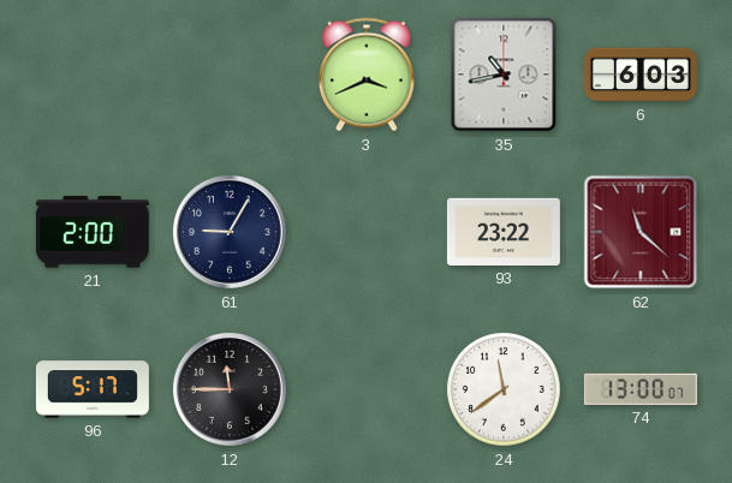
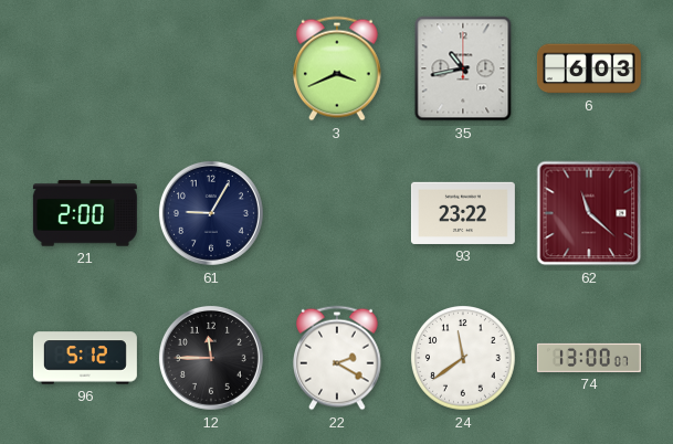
96: 5:17 -> 5:12 (85, 358)
22: none -> 2:20 (338, 358)
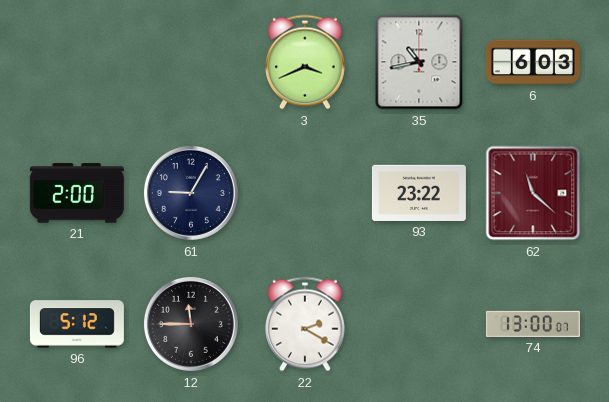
24: 11:39 -> none (464, 359)
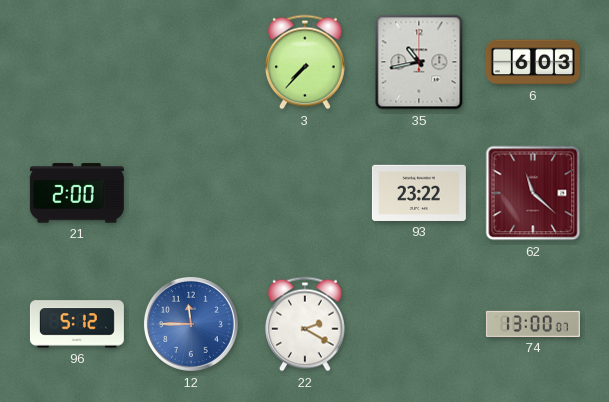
3: 3:41 -> 7:37 (306, 62)
61: 9:05 -> none (191, 193)
12 dial: black -> blue (191, 324)
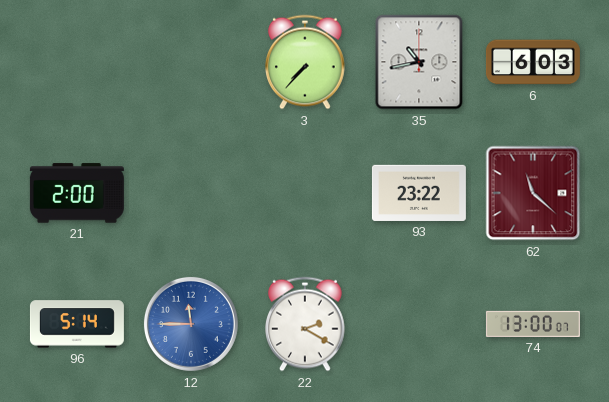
96: 5:12 -> 5:14 (77, 324)
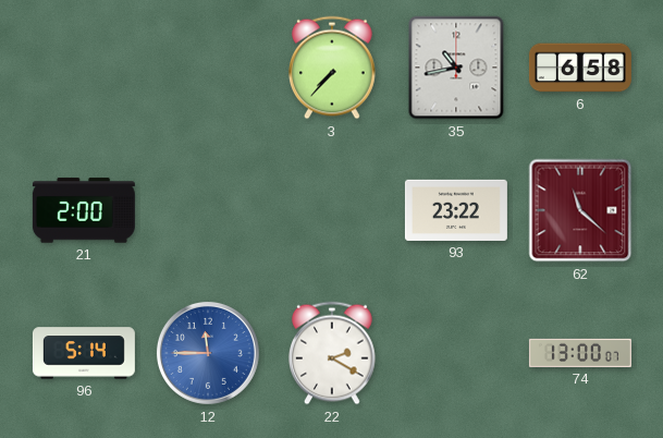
6: 6:03 -> 6:58 (580, 68)
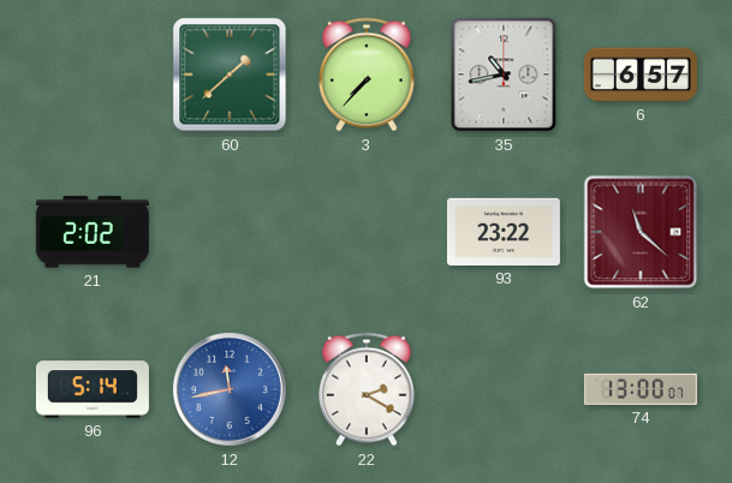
60: none -> 1:38 (230, 74)
6: 6:58 -> 6:57 (641, 74)
21: 2:00 -> 2:02 (93, 232)
12: 11:45 -> 11:43 (230, 389)
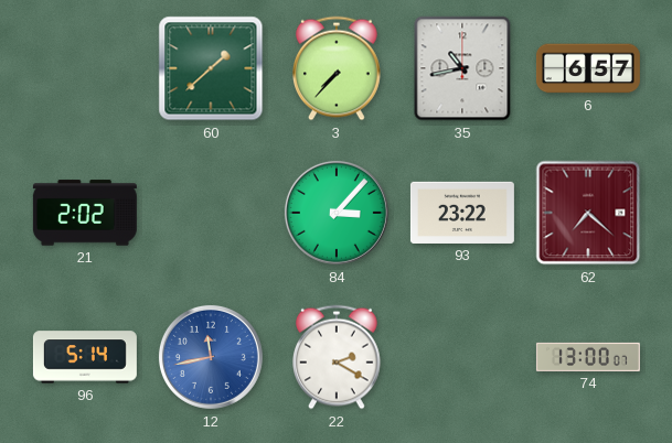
84: none -> 3:07 (337, 213)
62: 11:22 -> 7:22 (588, 213)
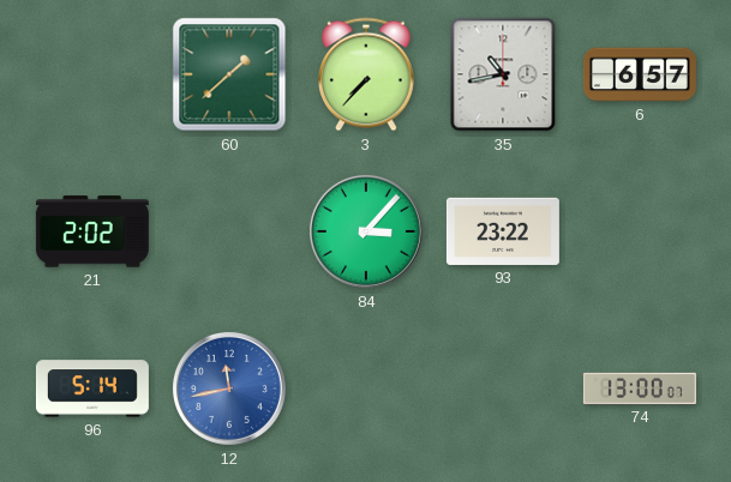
62: 7:22 -> none (588, 213)
22: 2:20 -> none (338, 357)
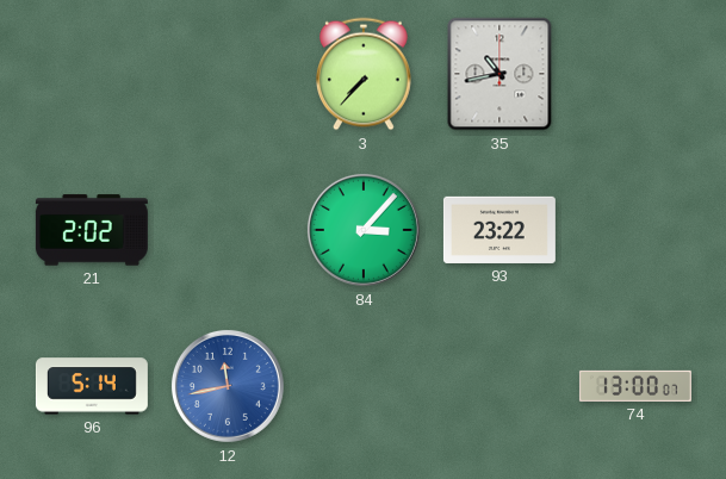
60: 1:38 -> none (229, 74)
6: 6:57 -> none (640, 74)
